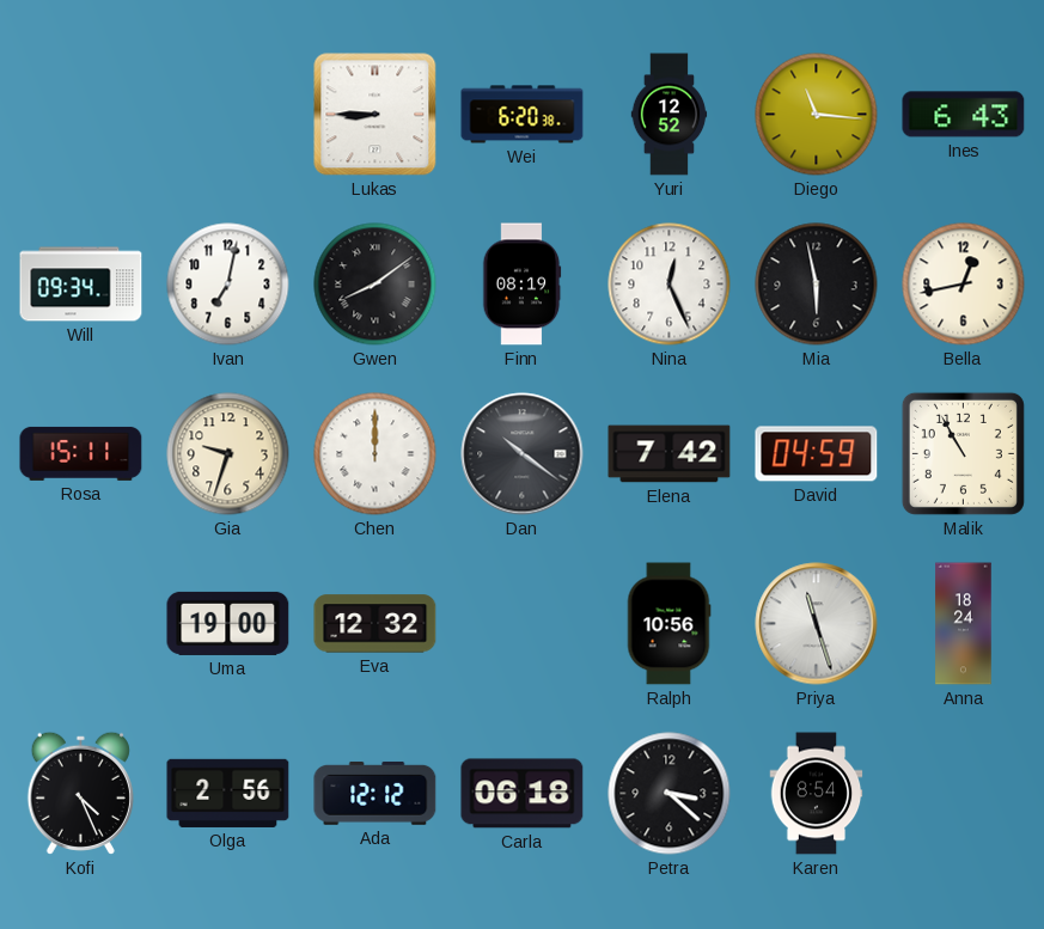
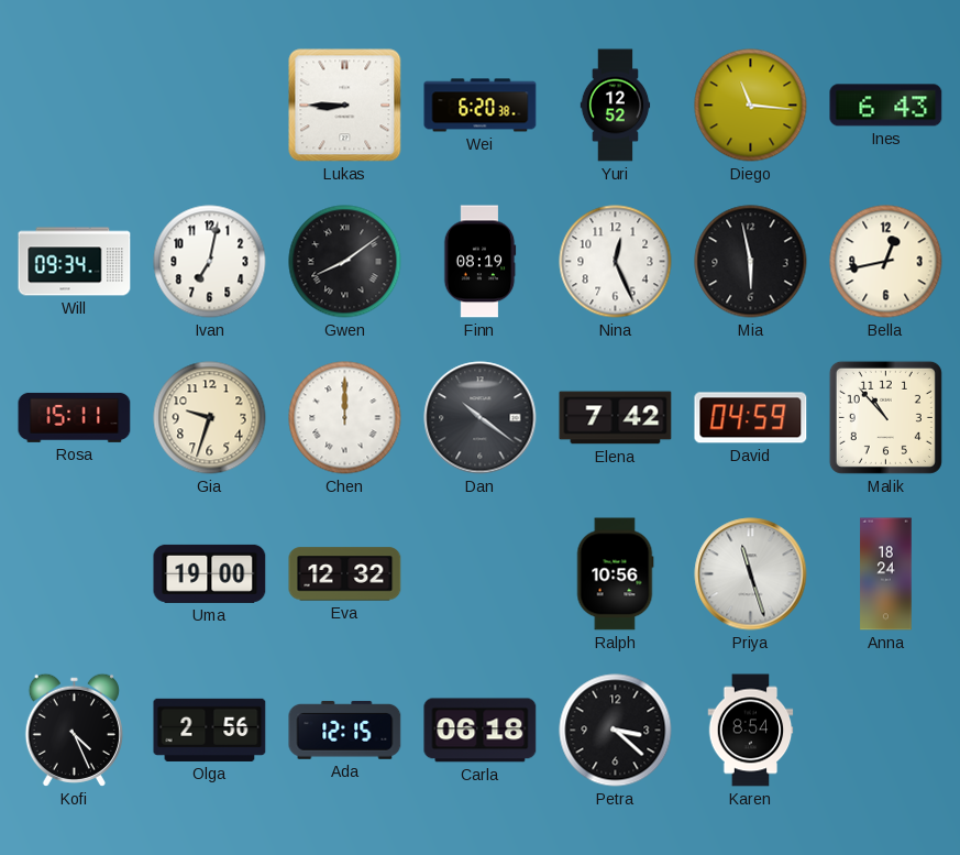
Malik: 10:55 -> 10:53 (885, 417)
Ada: 12:12 -> 12:15 (345, 730)
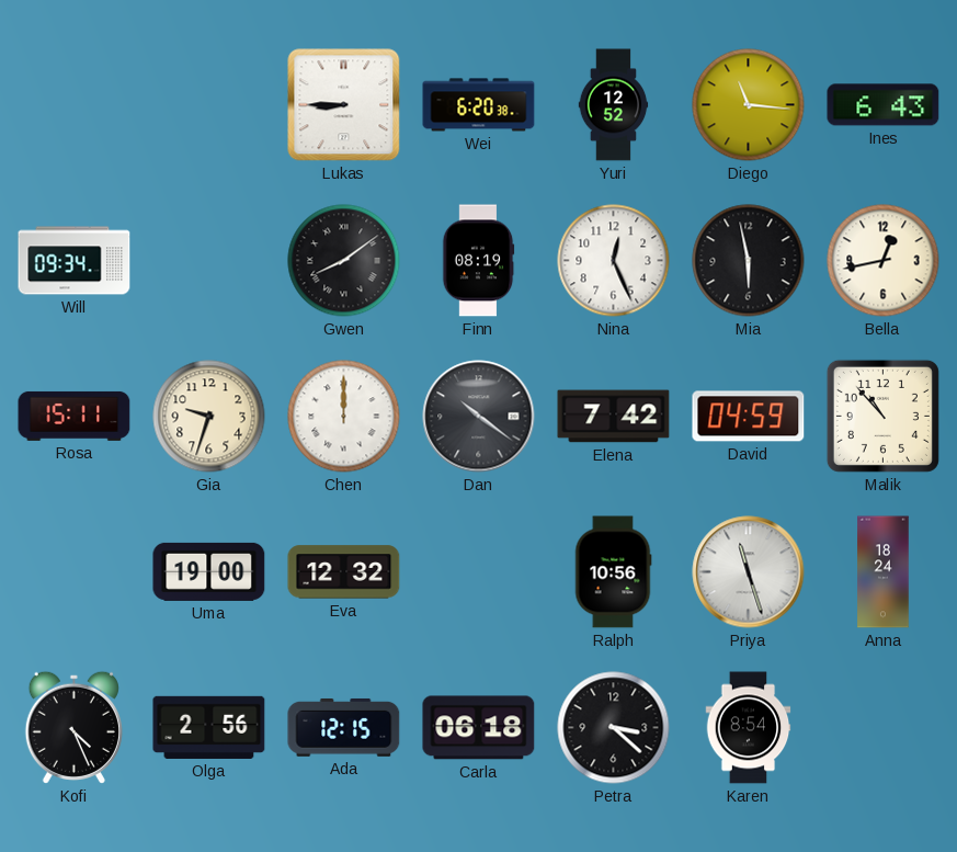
Ivan: 7:02 -> none (210, 262)
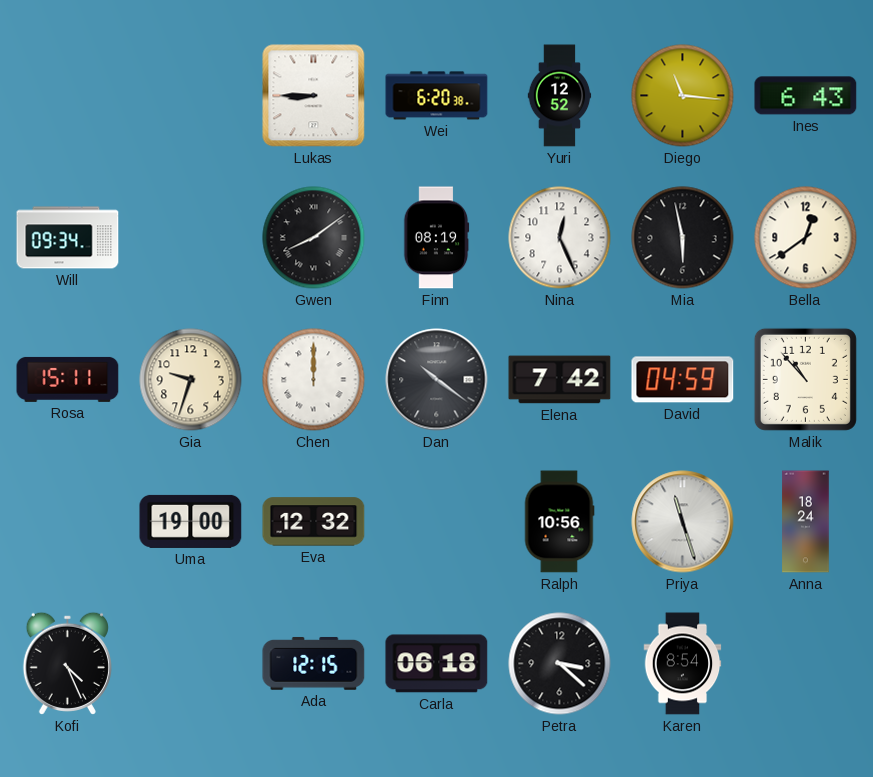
Bella: 12:43 -> 12:39 (806, 238)
Olga: 2:56 -> none (209, 727)
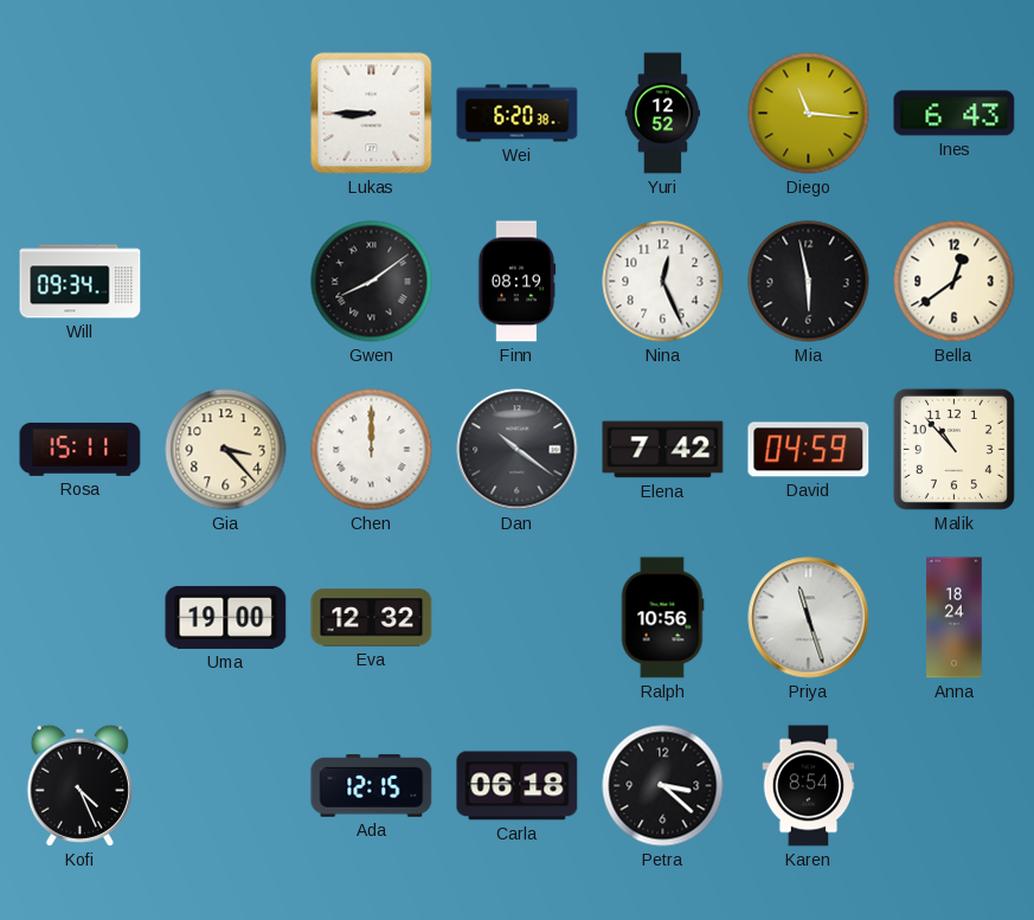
Gia: 9:33 -> 3:23 (226, 450)
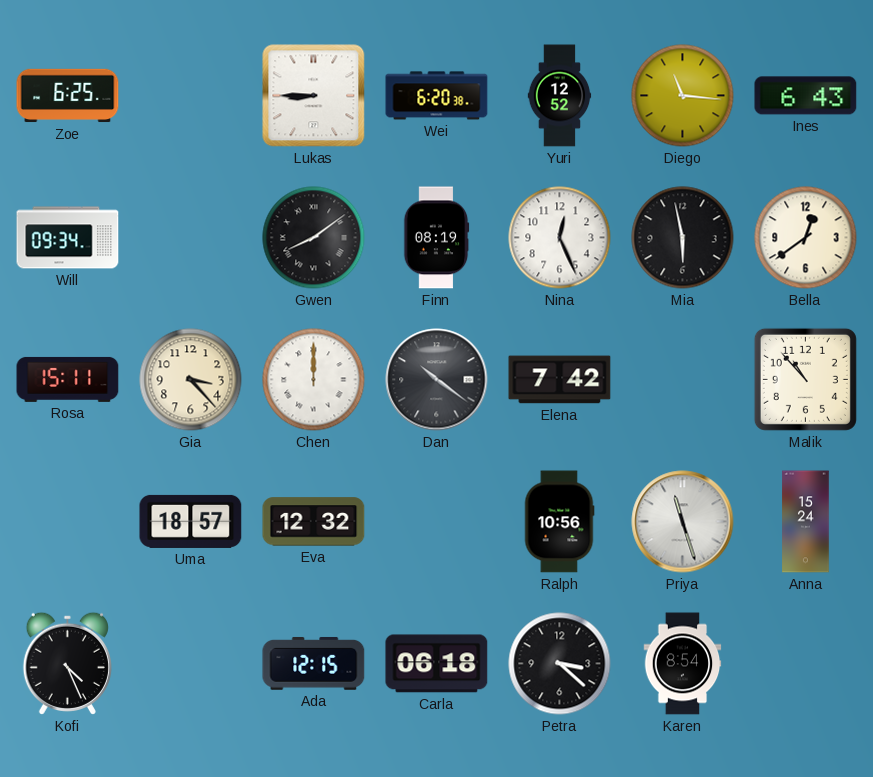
Zoe: none -> 6:25 (68, 96)
David: 04:59 -> none (809, 450)
Uma: 19:00 -> 18:57 (191, 521)
Anna: 18:24 -> 15:24 (806, 522)
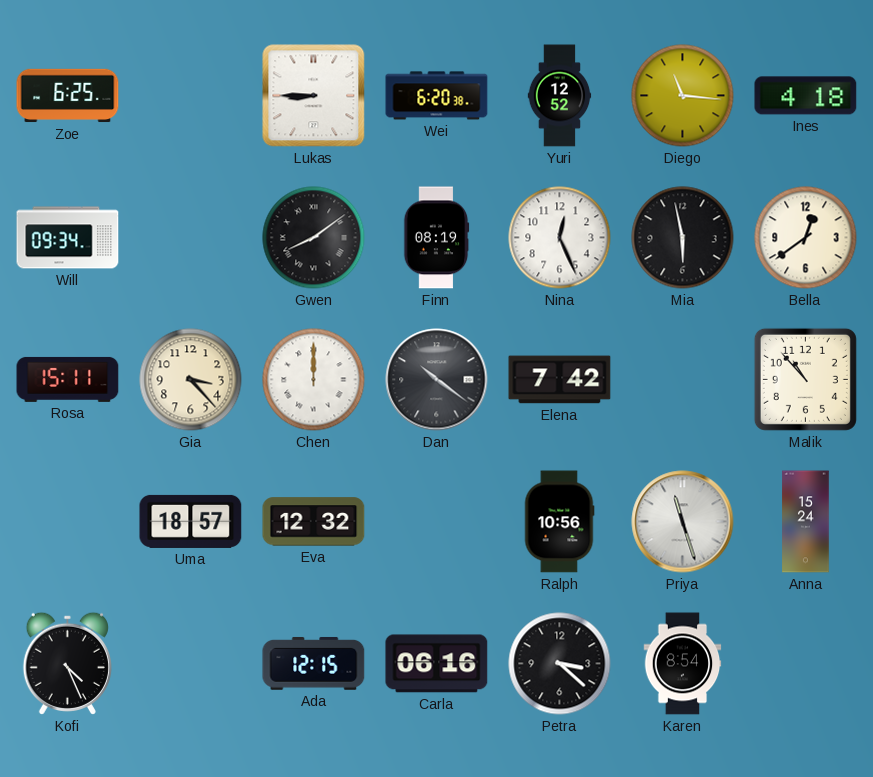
Ines: 6:43 -> 4:18 (806, 96)
Carla: 06:18 -> 06:16 (437, 664)
